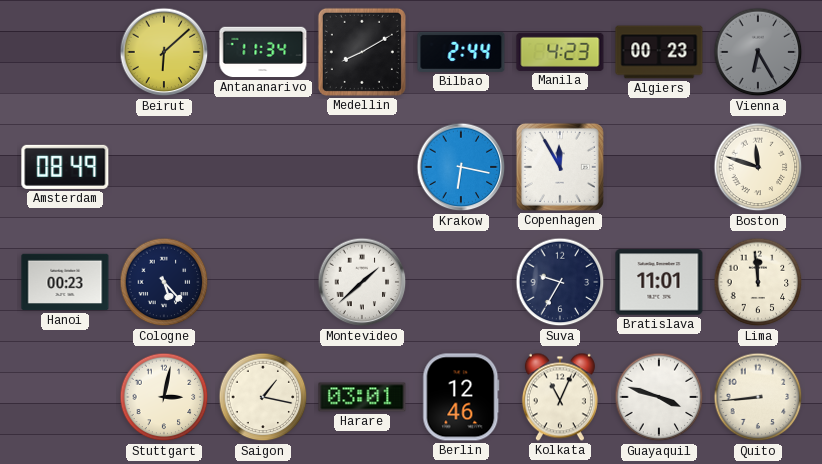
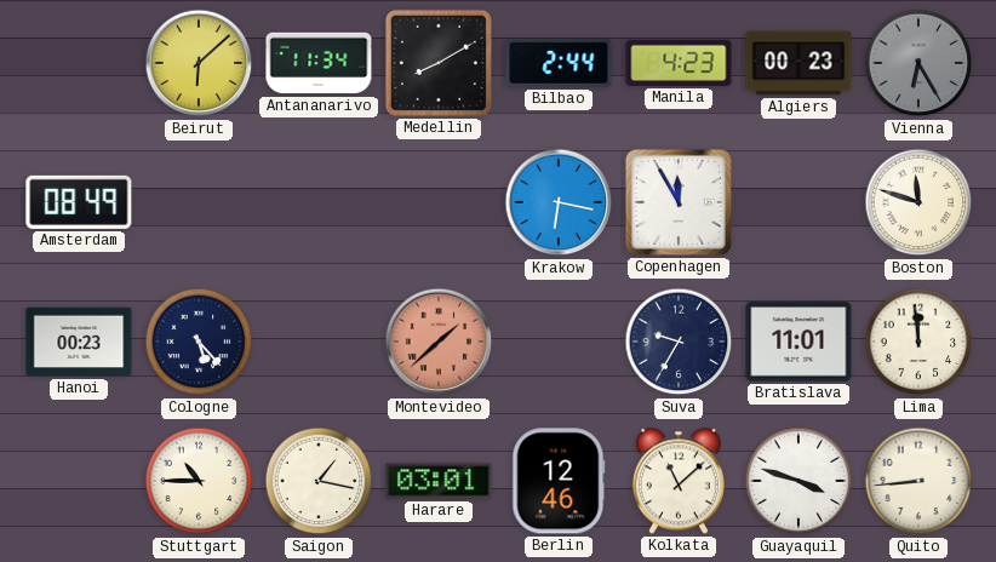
Montevideo dial: white -> salmon (439, 342)
Stuttgart: 3:02 -> 10:45 (199, 481)
Kolkata: 11:04 -> 11:08 (679, 481)
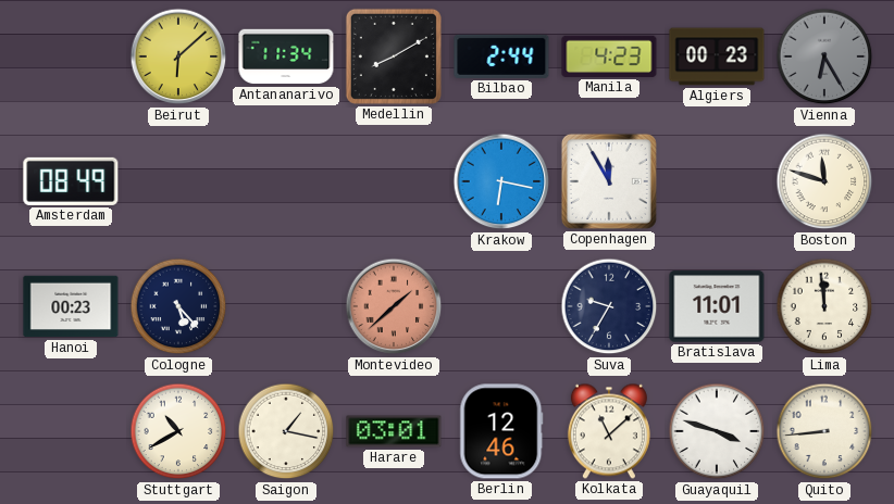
Stuttgart: 10:45 -> 10:40 (178, 431)
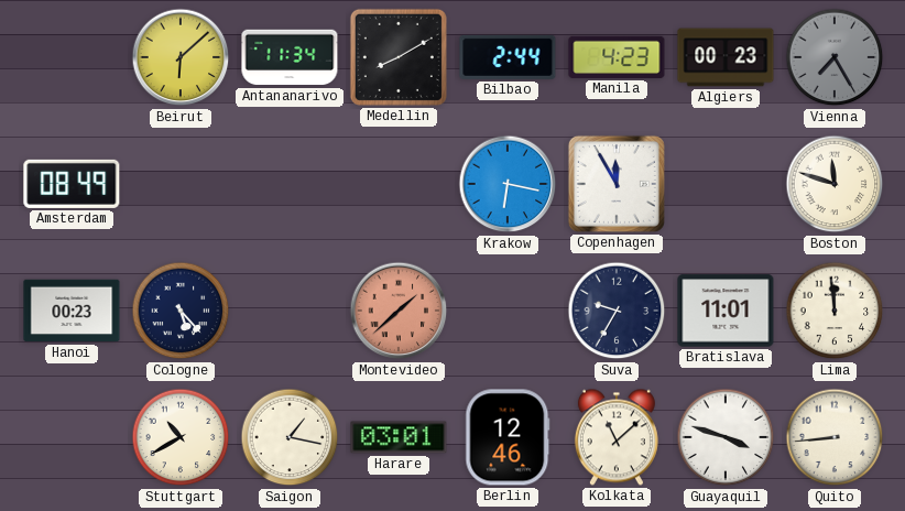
Vienna: 6:25 -> 7:25 (835, 57)
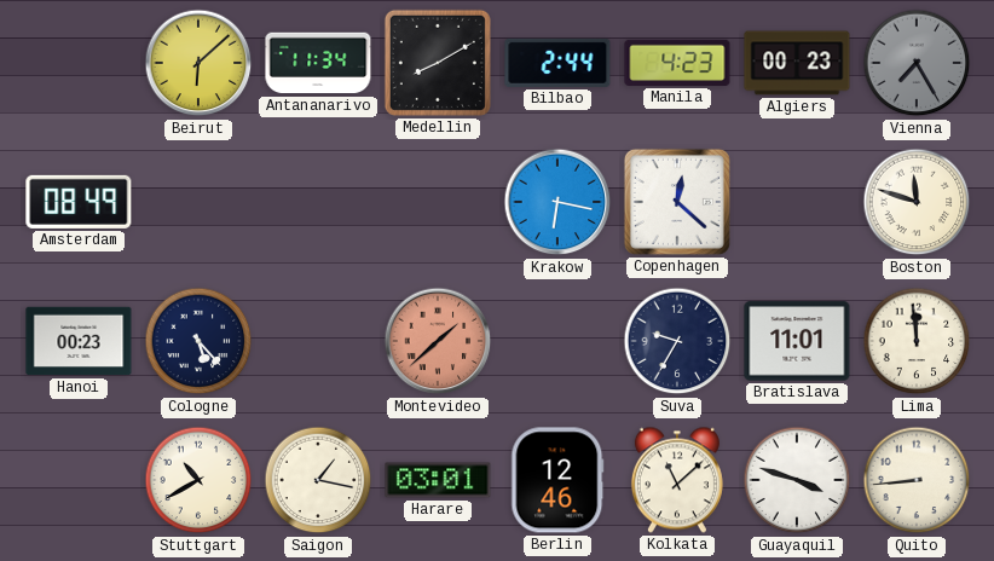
Copenhagen: 11:55 -> 12:22 (677, 202)
